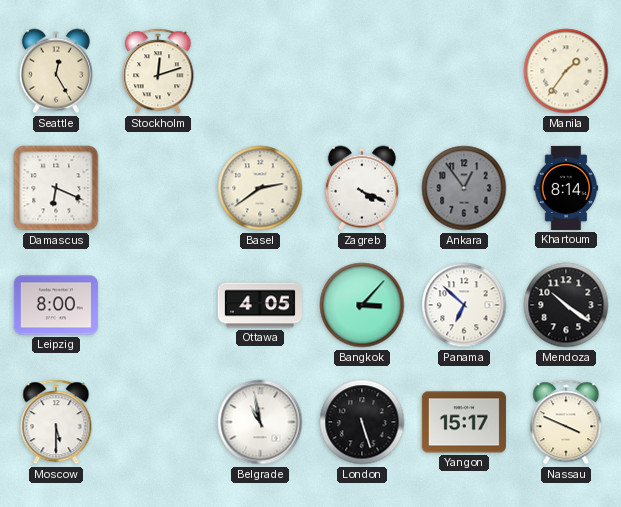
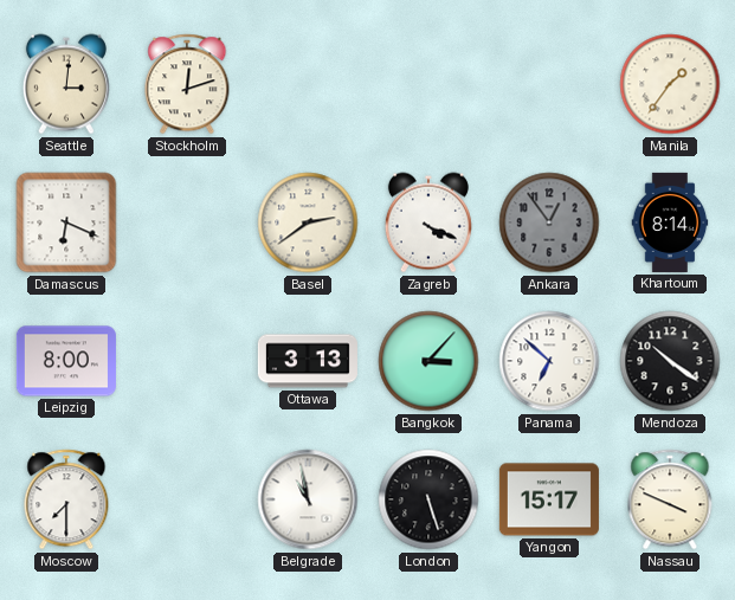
Seattle: 12:25 -> 3:01 (66, 84)
Ottawa: 4:05 -> 3:13 (308, 361)
Moscow: 5:30 -> 7:30 (66, 499)
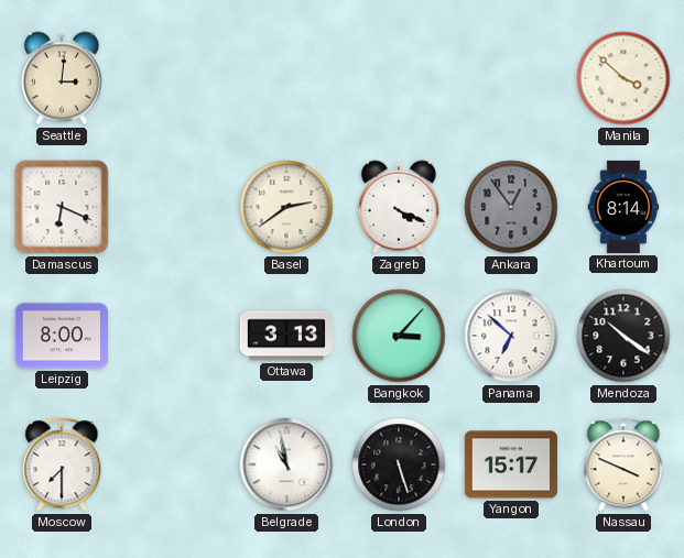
Stockholm: 12:12 -> none (187, 84)
Manila: 1:36 -> 3:52 (623, 78)
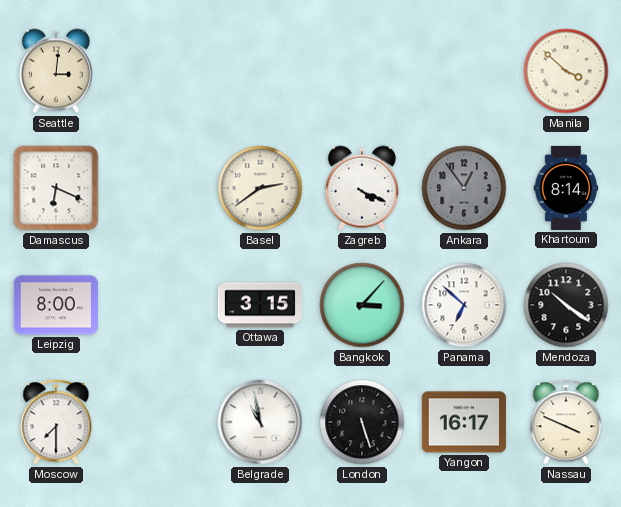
Ottawa: 3:13 -> 3:15 (260, 305)
Yangon: 15:17 -> 16:17 (464, 422)
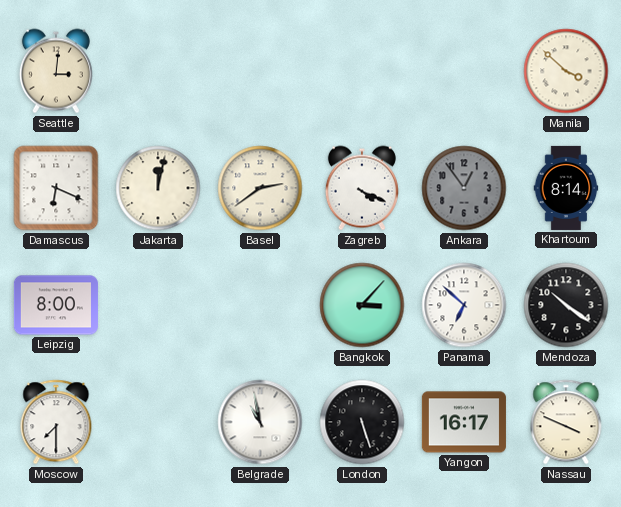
Jakarta: none -> 12:02 (158, 188)
Ottawa: 3:15 -> none (260, 305)
